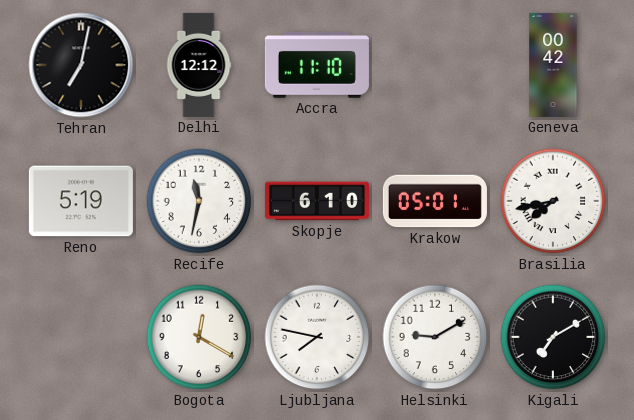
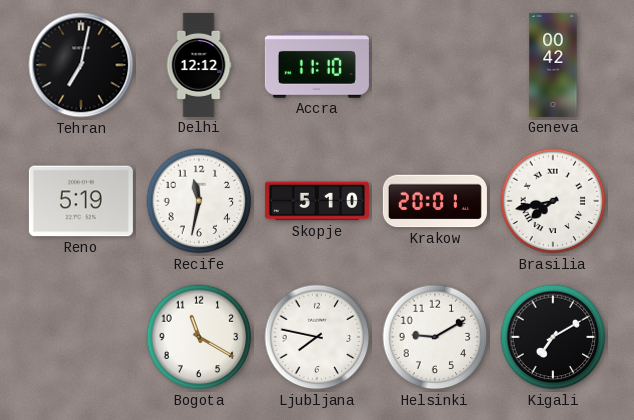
Skopje: 6:10 -> 5:10 (317, 201)
Krakow: 05:01 -> 20:01 (435, 201)
Bogota: 12:20 -> 11:20 (199, 337)
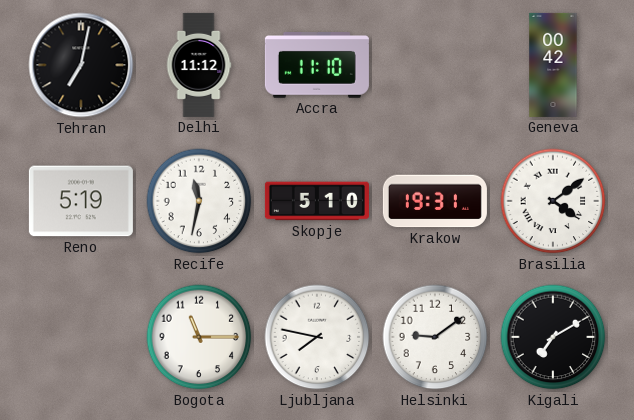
Delhi: 12:12 -> 11:12 (199, 65)
Krakow: 20:01 -> 19:31 (435, 201)
Brasilia: 7:43 -> 4:09 (553, 201)
Bogota: 11:20 -> 11:15 (199, 337)
Helsinki: 9:10 -> 9:09 (435, 337)
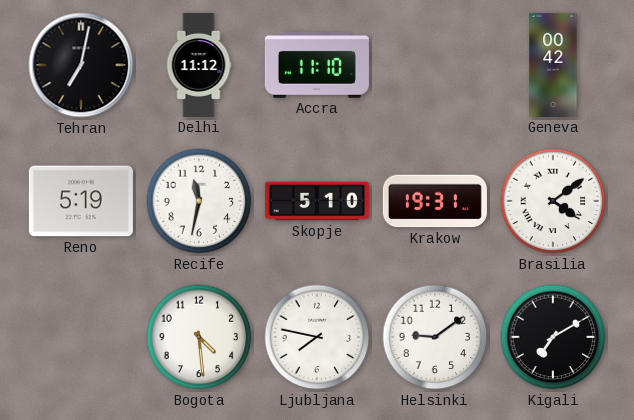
Bogota: 11:15 -> 4:29 (199, 337)
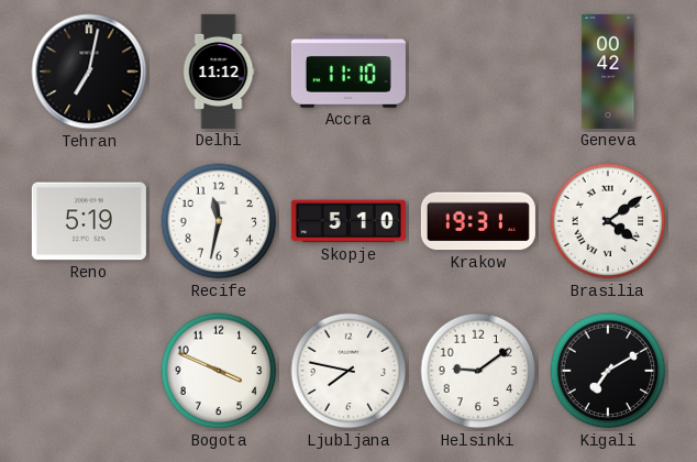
Bogota: 4:29 -> 3:49 (219, 371)
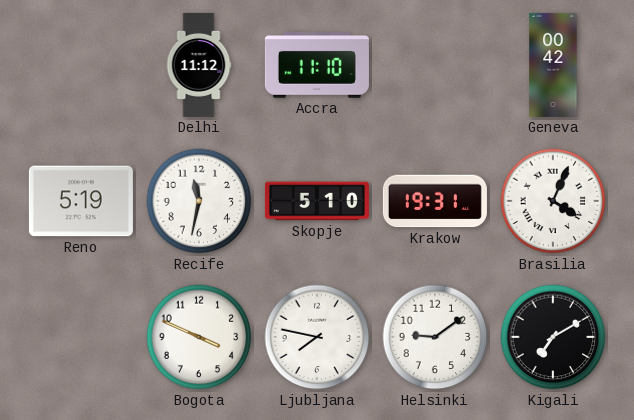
Tehran: 7:02 -> none (89, 71)
Brasilia: 4:09 -> 4:04 (553, 201)
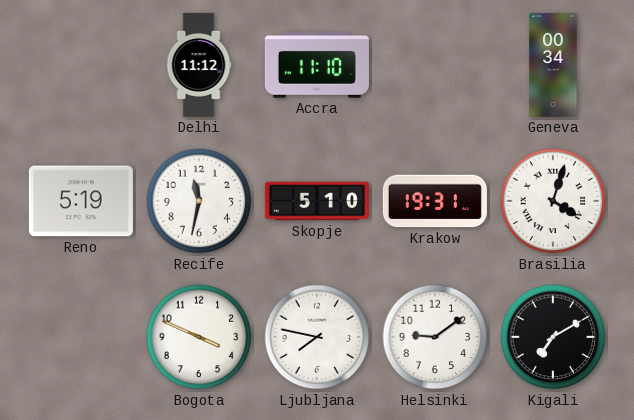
Geneva: 00:42 -> 00:34 (553, 65)
Brasilia: 4:04 -> 4:03 (553, 201)
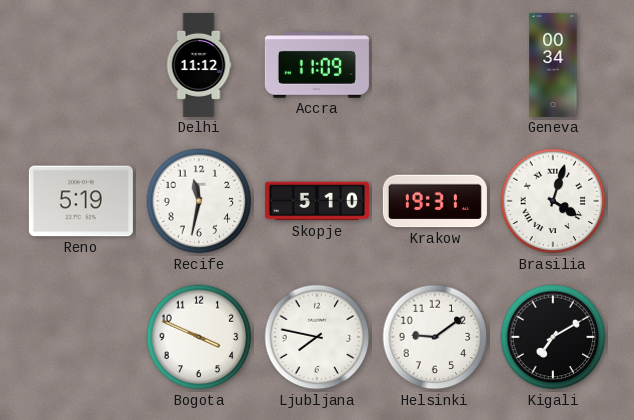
Accra: 11:10 -> 11:09 (317, 66)
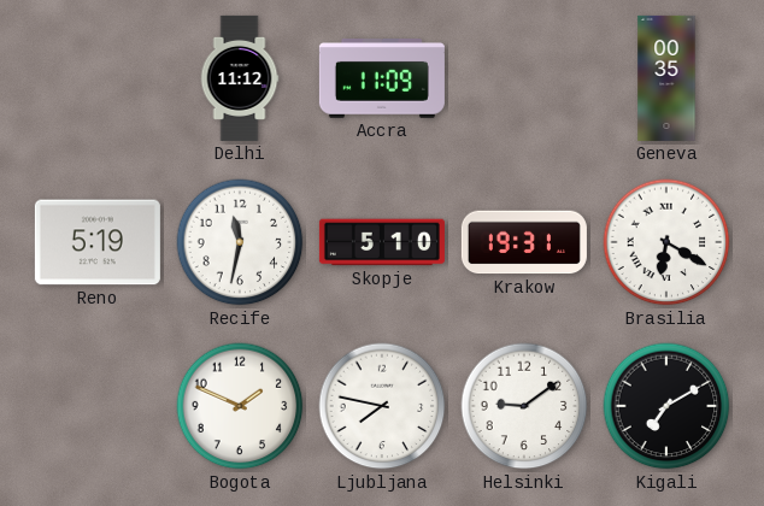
Geneva: 00:34 -> 00:35 (666, 78)
Brasilia: 4:03 -> 6:20 (666, 242)
Bogota: 3:49 -> 1:49 (240, 406)
